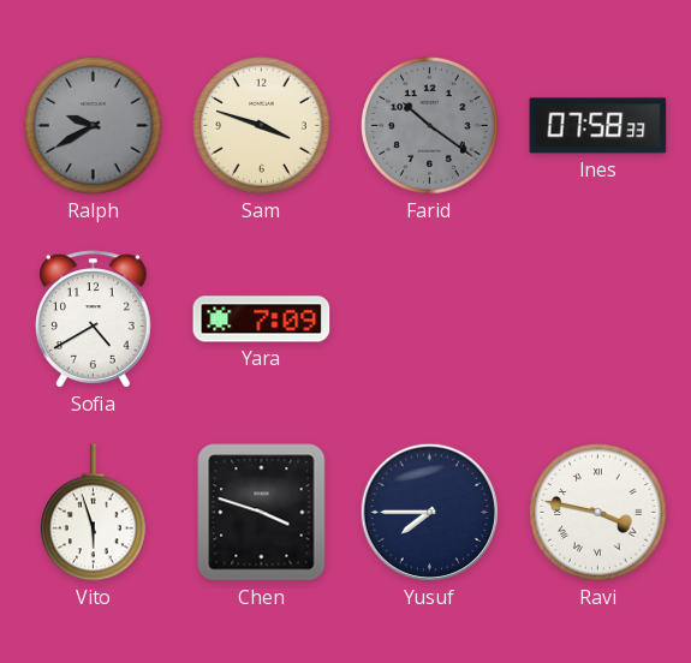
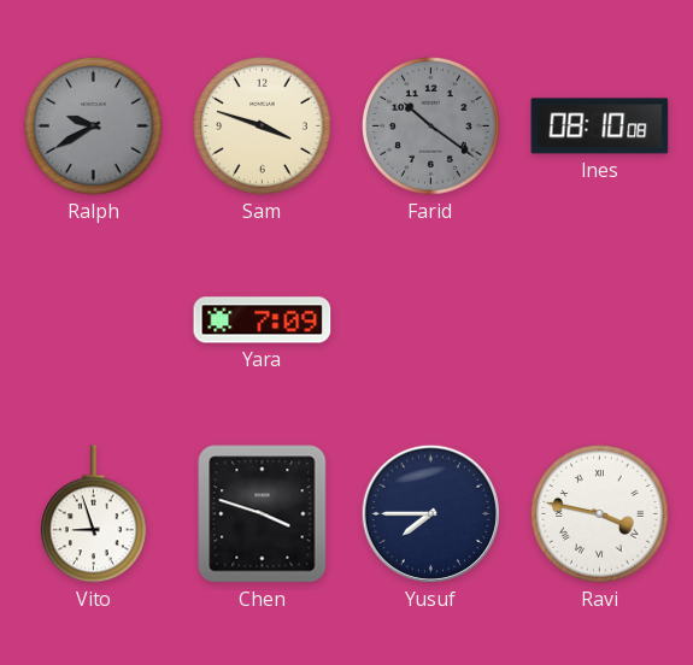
Ines: 07:58 -> 08:10 (600, 126)
Sofia: 4:40 -> none (93, 319)
Vito: 5:57 -> 8:57 (94, 514)
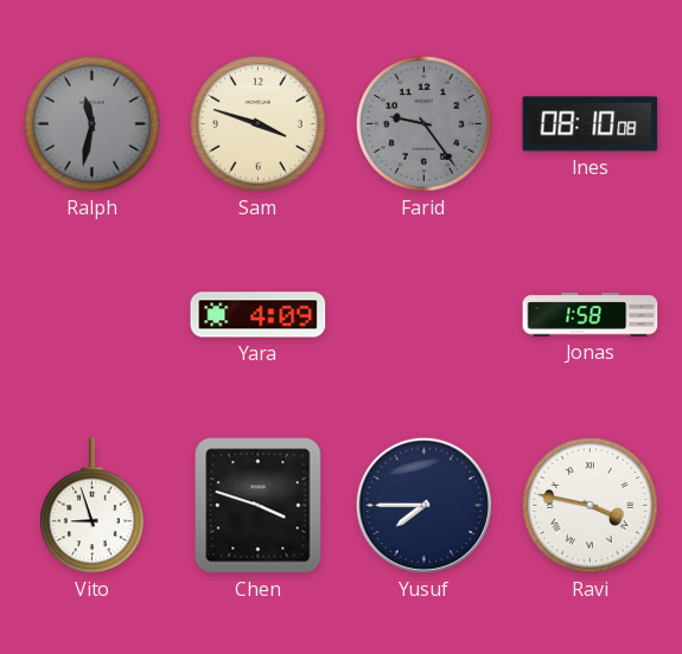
Ralph: 9:40 -> 11:32 (93, 124)
Farid: 10:21 -> 9:24 (425, 124)
Yara: 7:09 -> 4:09 (259, 315)
Jonas: none -> 1:58 (591, 315)
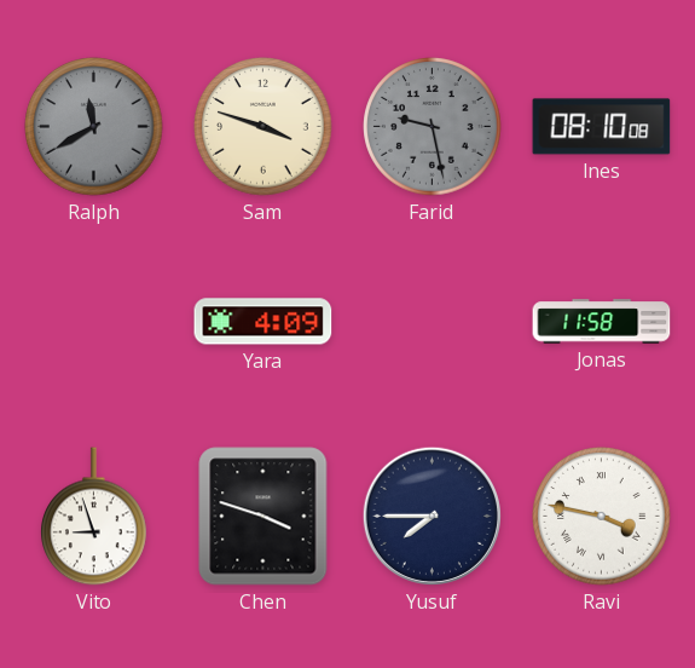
Ralph: 11:32 -> 11:40 (94, 127)
Farid: 9:24 -> 9:28 (433, 127)
Jonas: 1:58 -> 11:58 (602, 322)
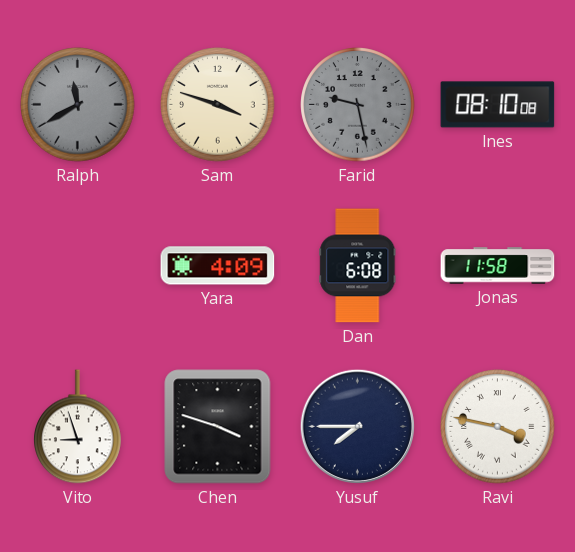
Dan: none -> 6:08 (358, 266)
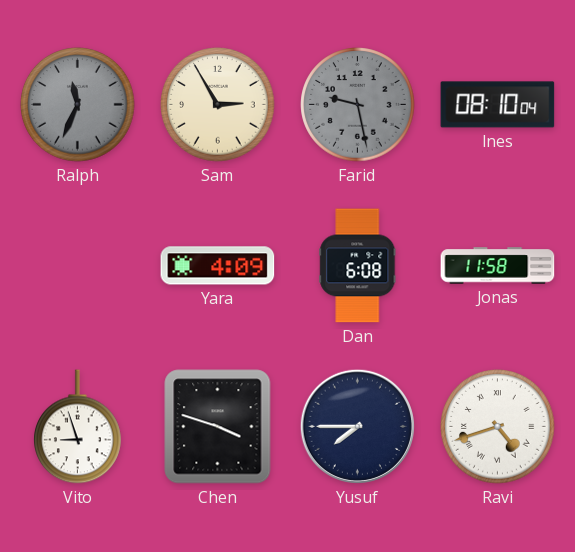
Ralph: 11:40 -> 11:34 (78, 105)
Sam: 3:48 -> 2:55 (218, 105)
Ines: 08:10:08 -> 08:10:04 (498, 105)
Ravi: 3:47 -> 4:42 (498, 427)
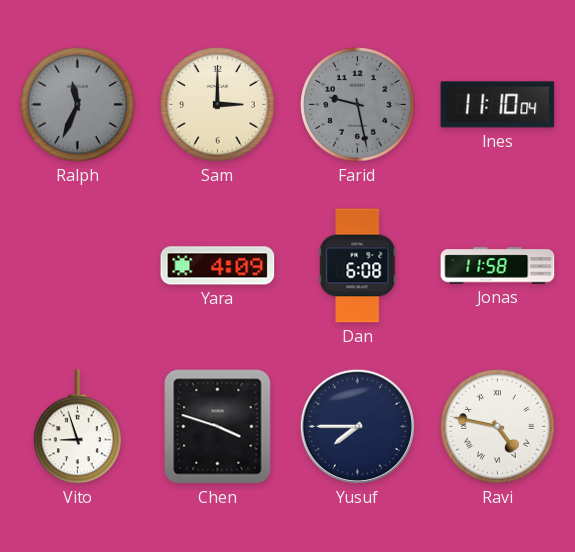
Sam: 2:55 -> 3:00 (218, 105)
Ines: 08:10 -> 11:10 (498, 105)
Ravi: 4:42 -> 4:47 (498, 427)
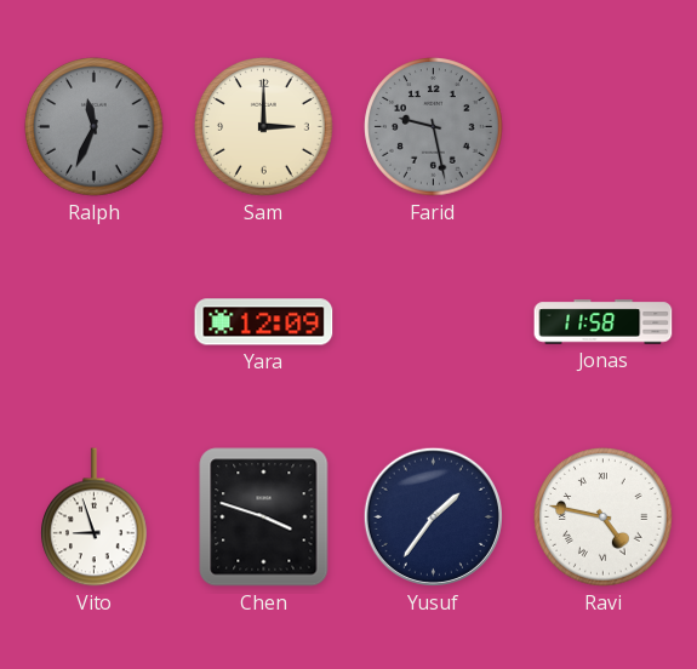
Ines: 11:10 -> none (498, 105)
Yara: 4:09 -> 12:09 (264, 322)
Dan: 6:08 -> none (358, 266)
Yusuf: 7:45 -> 1:36 (433, 516)
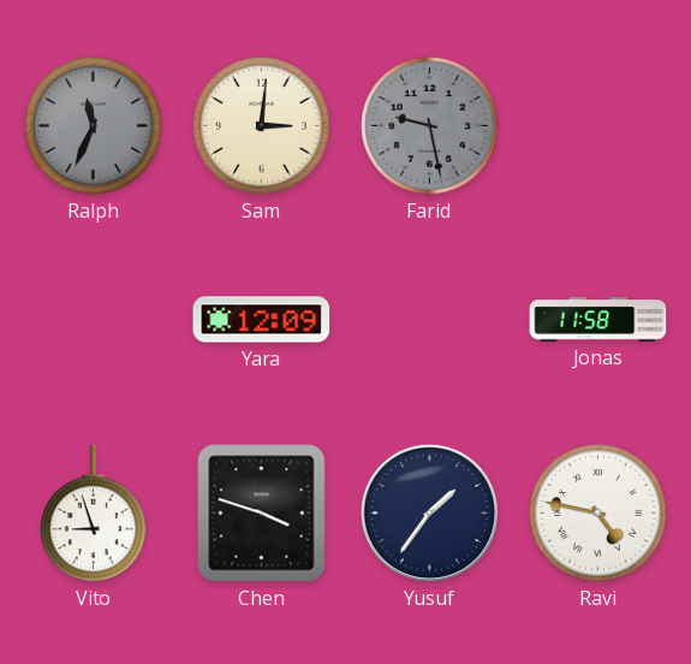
Sam: 3:00 -> 3:01 (262, 126)
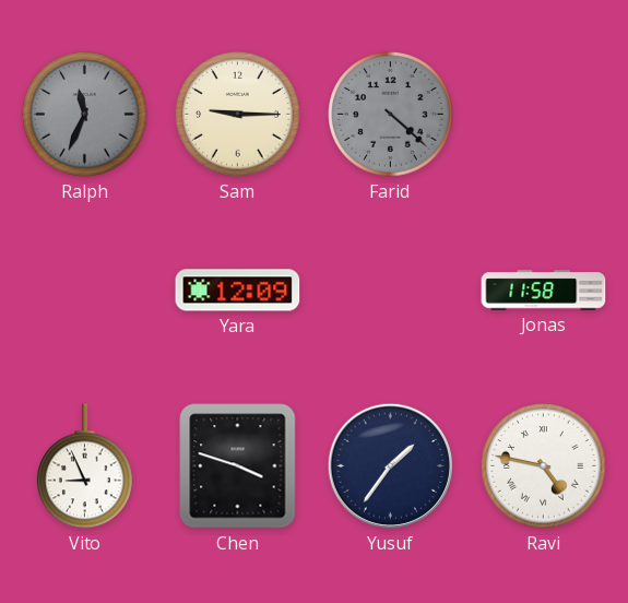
Sam: 3:01 -> 9:15 (238, 115)
Farid: 9:28 -> 4:22 (391, 115)
Vito: 8:57 -> 8:56 (85, 466)
